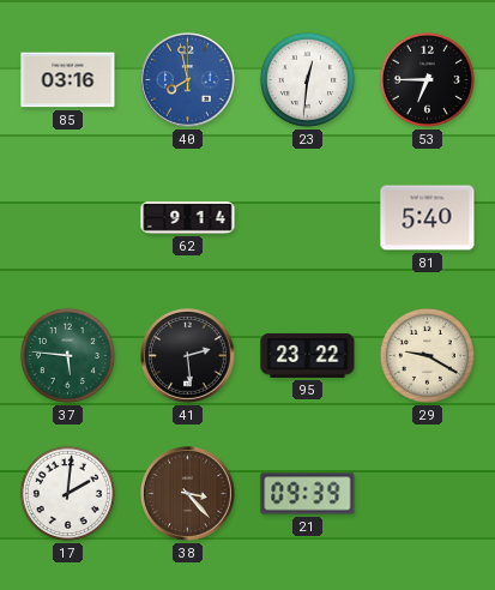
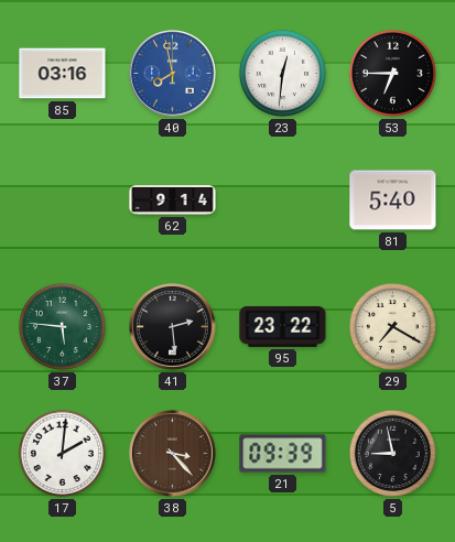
29: 9:20 -> 7:20 (392, 326)
5: none -> 8:58 (392, 453)
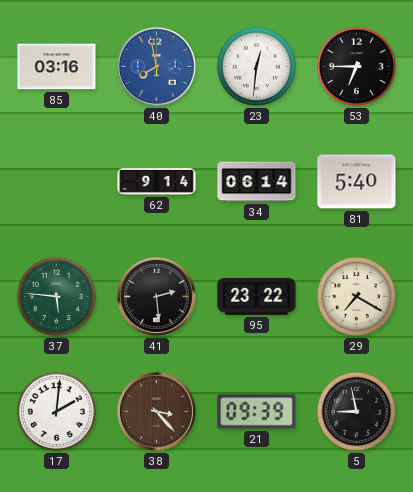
34: none -> 06:14 (257, 182)
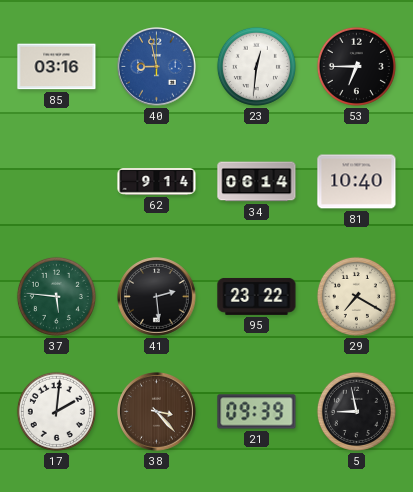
40: 7:58 -> 8:58 (157, 67)
81: 5:40 -> 10:40 (357, 182)
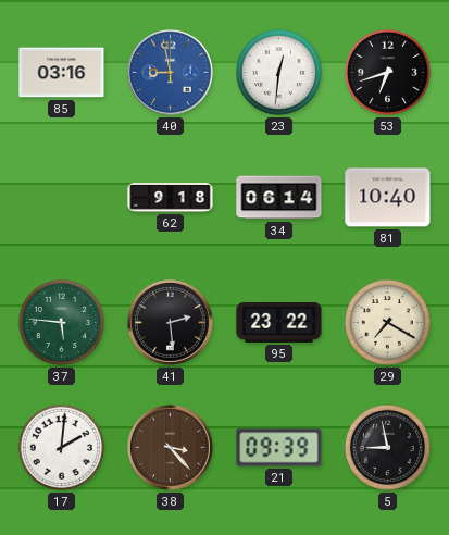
53: 6:45 -> 6:42 (387, 72)
62: 9:14 -> 9:18 (171, 198)
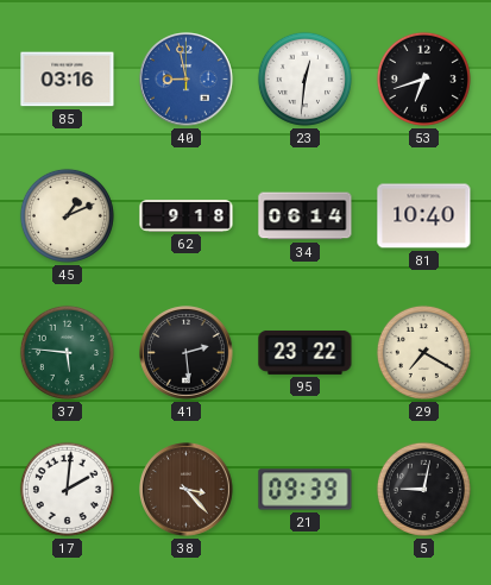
45: none -> 1:11 (67, 215)
5: 8:58 -> 9:02 (423, 489)
